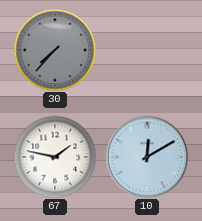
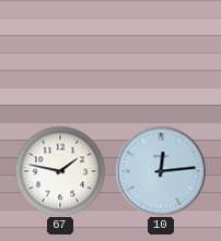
30: 7:37 -> none (55, 50)
10: 12:10 -> 12:14 (161, 171)
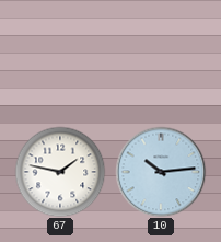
10: 12:14 -> 10:14 (161, 172)
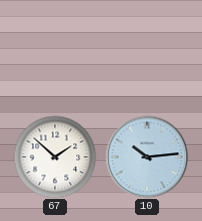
67: 1:47 -> 1:52 (55, 157)
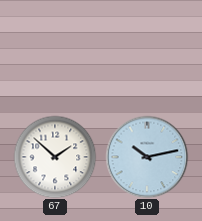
10: 10:14 -> 10:13 (147, 157)
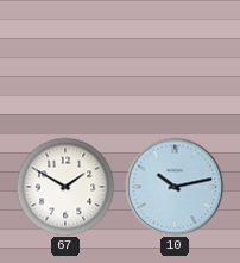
67: 1:52 -> 1:50 (65, 187)
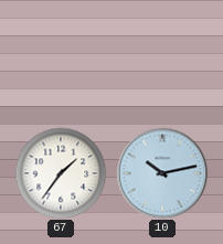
67: 1:50 -> 1:36 (61, 173)
